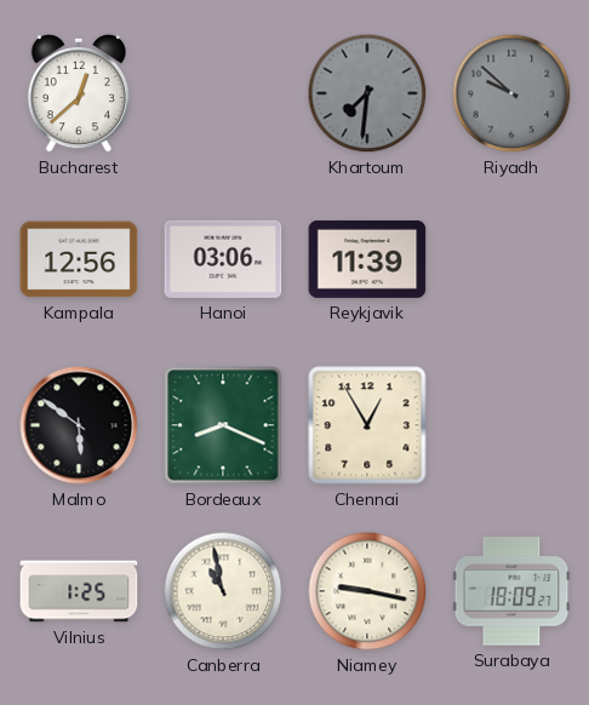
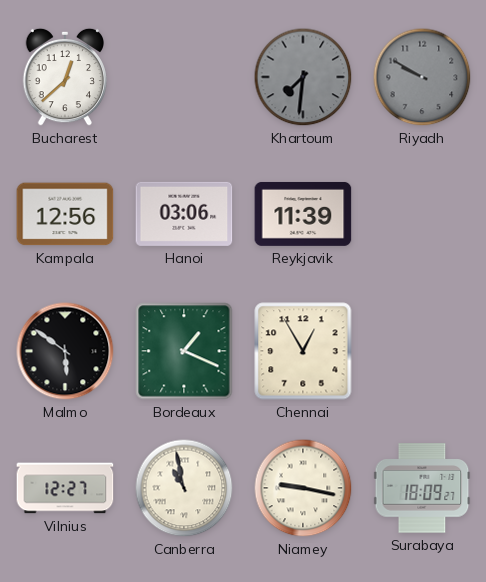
Riyadh: 9:52 -> 9:50 (422, 77)
Bordeaux: 8:19 -> 1:19 (184, 351)
Vilnius: 1:25 -> 12:27 (65, 488)
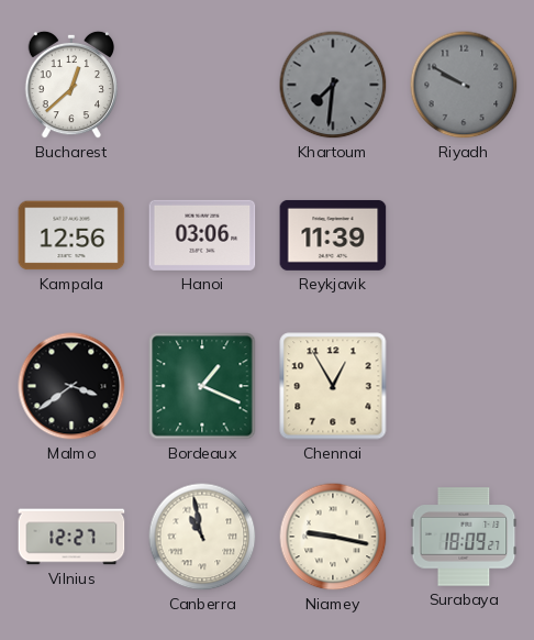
Malmo: 5:51 -> 3:39 (71, 386)
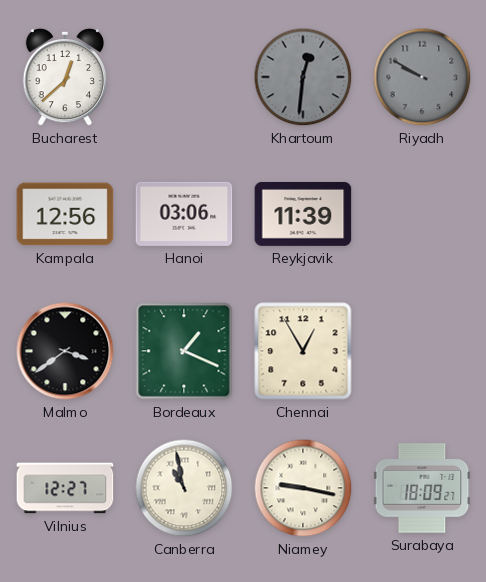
Khartoum: 7:31 -> 12:31 (303, 77)
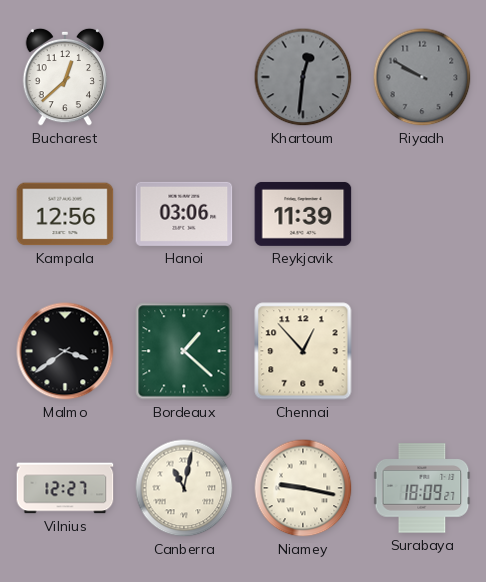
Bordeaux: 1:19 -> 1:22 (184, 351)
Chennai: 12:55 -> 12:53 (303, 351)
Canberra: 10:58 -> 11:02 (184, 488)
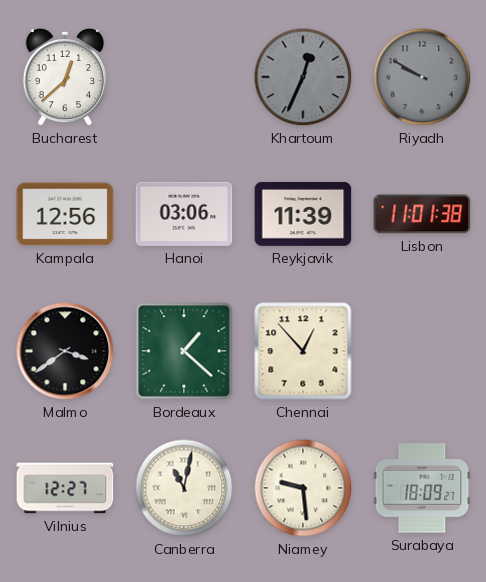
Khartoum: 12:31 -> 12:34 (303, 77)
Lisbon: none -> 11:01 (422, 214)
Niamey: 9:17 -> 9:29 (303, 488)
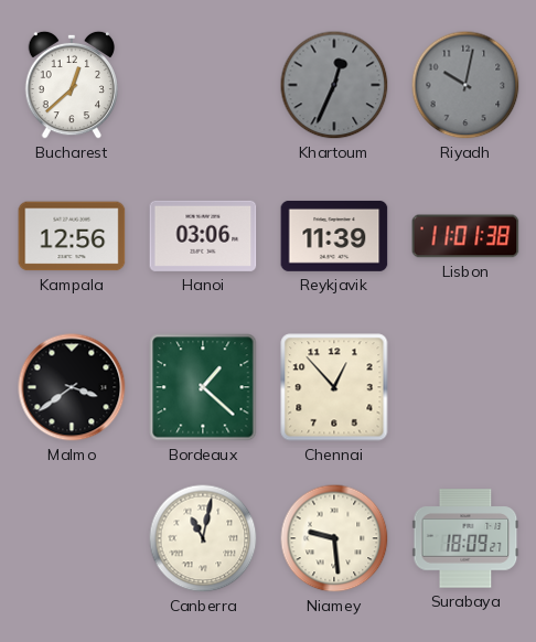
Riyadh: 9:50 -> 10:02 (465, 85)
Vilnius: 12:27 -> none (65, 488)
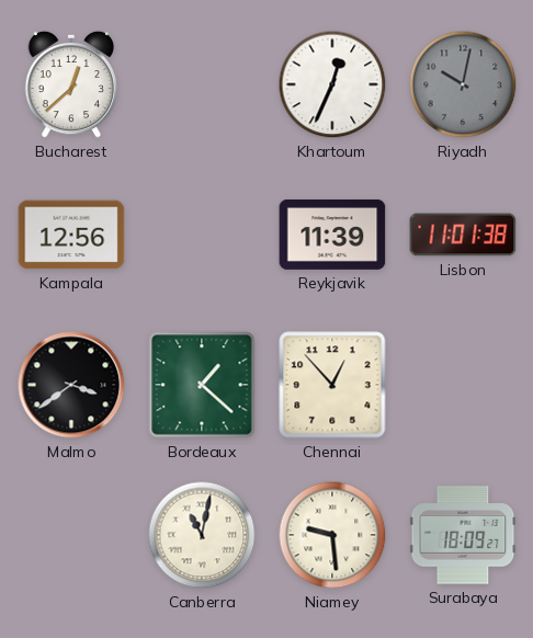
Khartoum dial: grey -> white (332, 84)
Hanoi: 03:06 -> none (203, 236)
